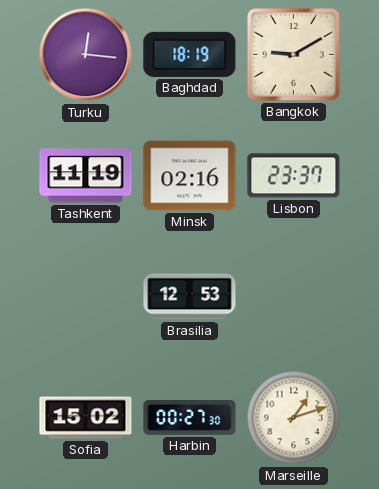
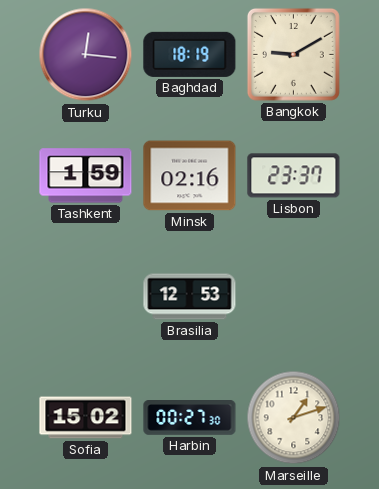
Tashkent: 11:19 -> 1:59 (86, 176)
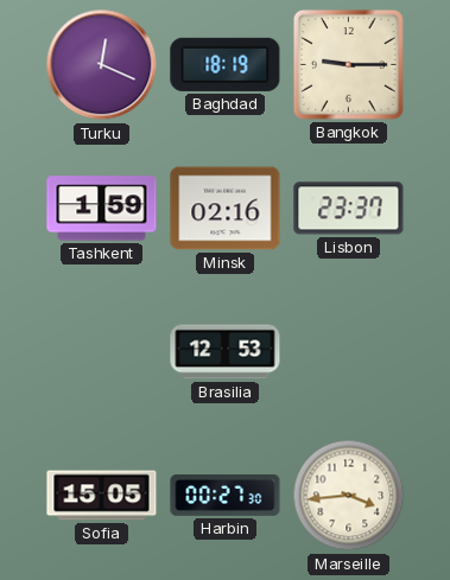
Turku: 12:16 -> 12:19 (102, 65)
Bangkok: 9:10 -> 9:15 (348, 64)
Sofia: 15:02 -> 15:05 (102, 496)
Marseille: 1:12 -> 3:44 (349, 496)
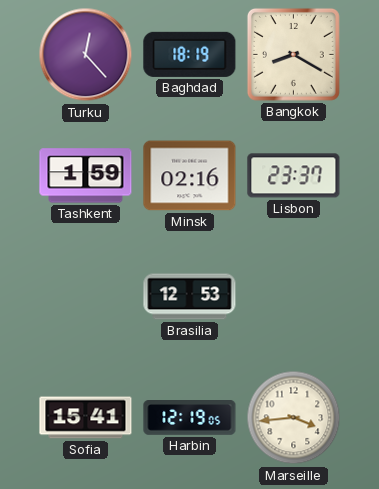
Turku: 12:19 -> 12:23 (86, 55)
Bangkok: 9:15 -> 8:20 (293, 54)
Sofia: 15:05 -> 15:41 (86, 418)
Harbin: 00:27 -> 12:19 (190, 418)
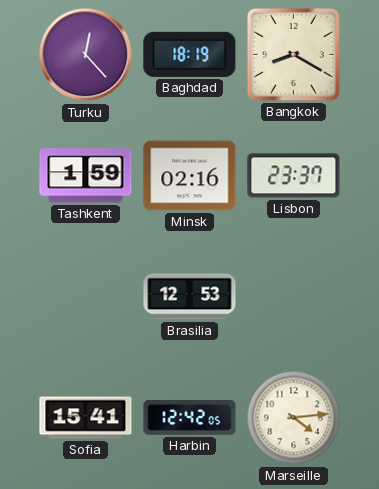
Harbin: 12:19 -> 12:42 (190, 418)
Marseille: 3:44 -> 4:14 (294, 418)
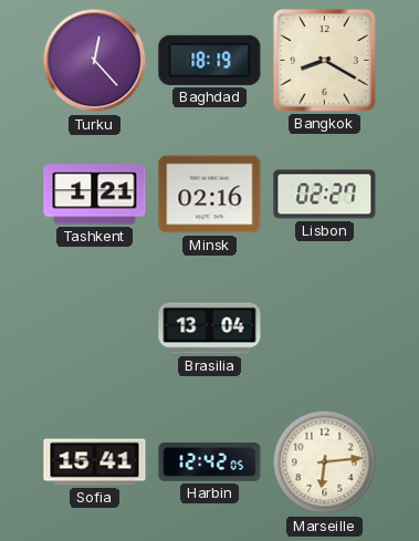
Tashkent: 1:59 -> 1:21 (95, 195)
Lisbon: 23:37 -> 02:27 (325, 195)
Brasilia: 12:53 -> 13:04 (210, 329)
Marseille: 4:14 -> 6:14 (325, 462)
